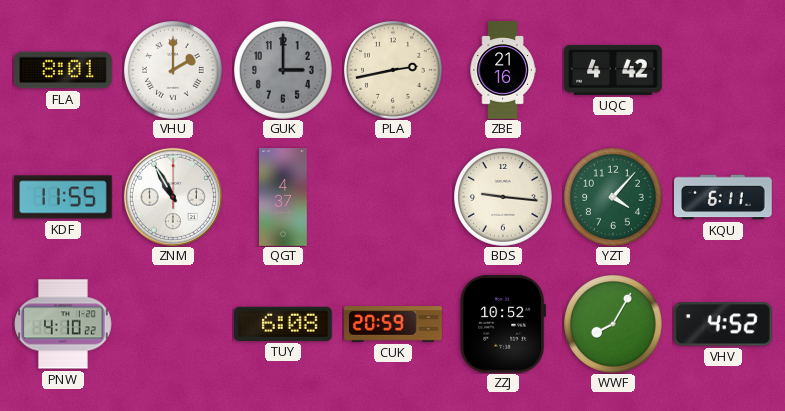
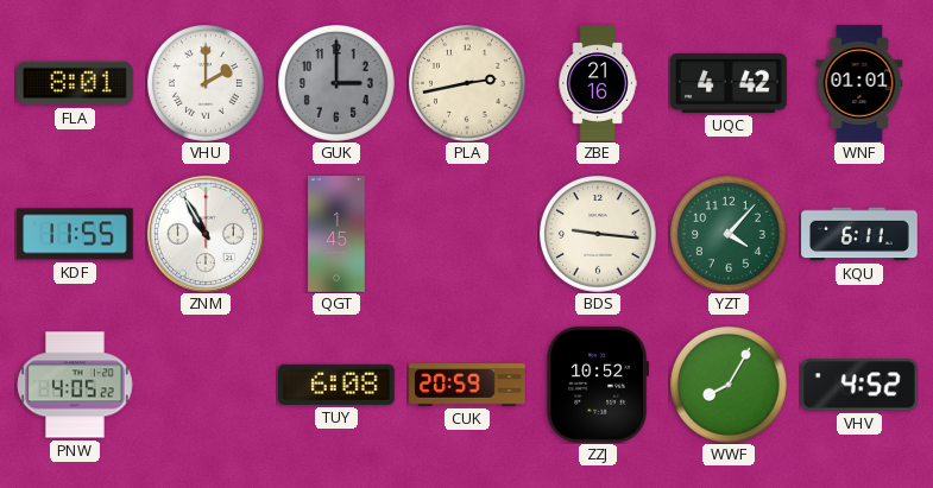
WNF: none -> 01:01 (859, 83)
QGT: 4:37 -> 1:45 (336, 234)
PNW: 4:10 -> 4:05 (75, 385)
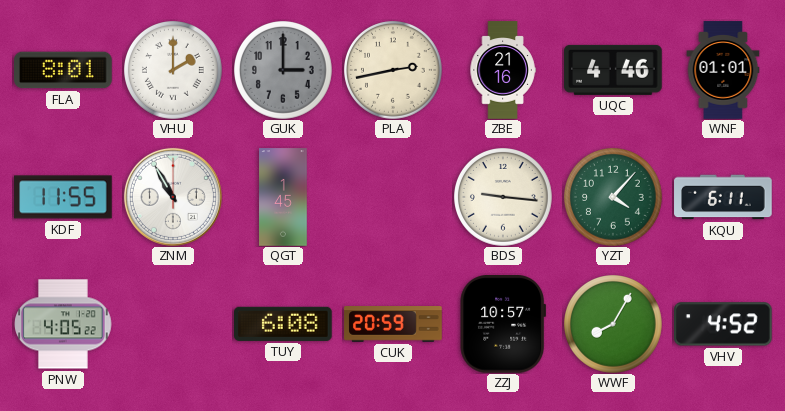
UQC: 4:42 -> 4:46 (613, 70)
ZZJ: 10:52 -> 10:57 (503, 325)
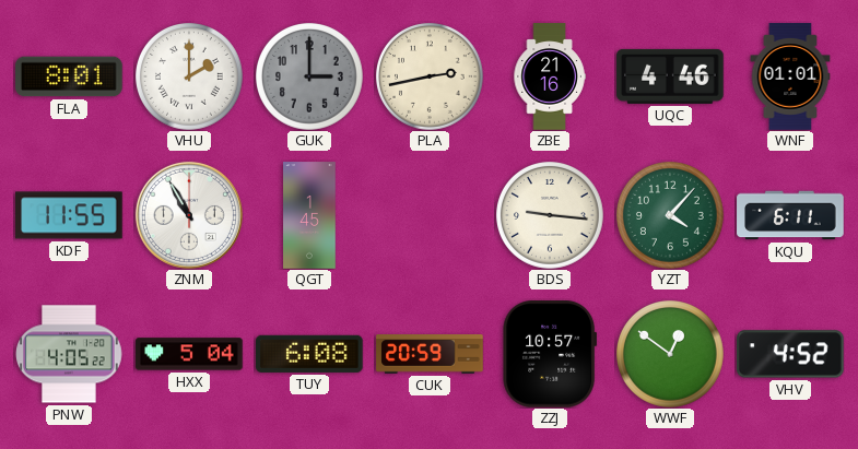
HXX: none -> 5:04 (189, 354)
WWF: 8:05 -> 12:51 (671, 355)
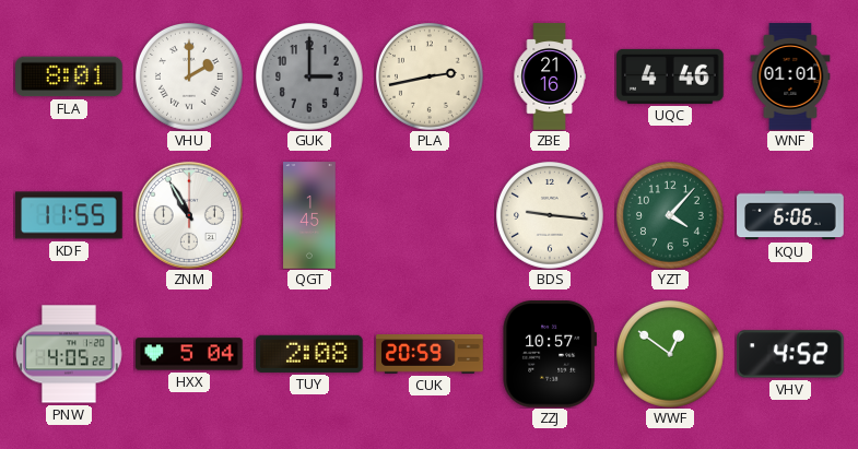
KQU: 6:11 -> 6:06 (790, 215)
TUY: 6:08 -> 2:08 (310, 354)
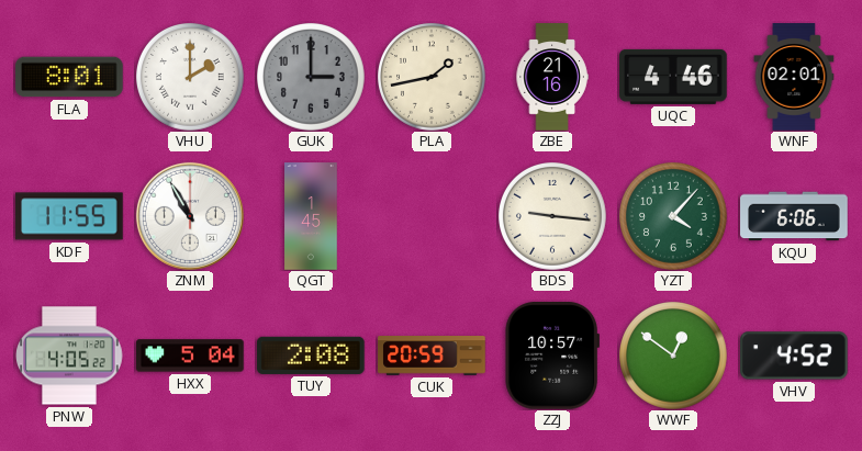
PLA: 2:43 -> 1:43 (433, 78)
WNF: 01:01 -> 02:01 (794, 77)
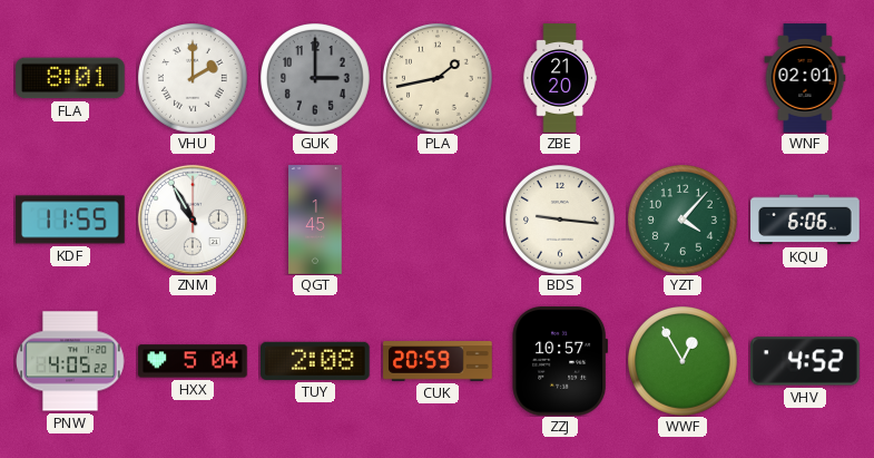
ZBE: 21:16 -> 21:20 (560, 78)
UQC: 4:46 -> none (673, 77)
WWF: 12:51 -> 12:55 (684, 362)
